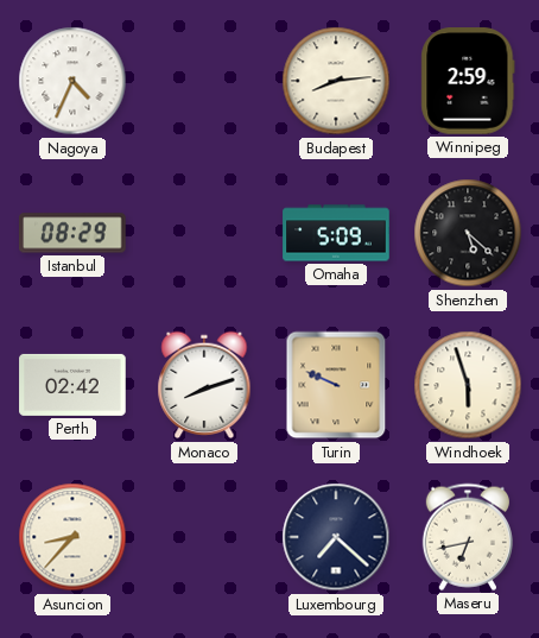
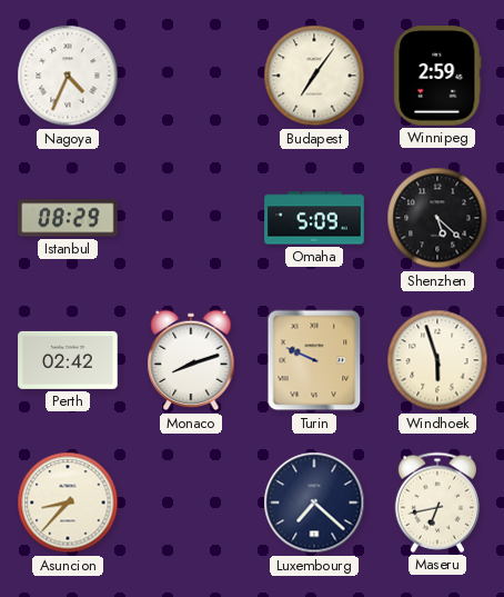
Budapest: 8:14 -> 7:06 (314, 76)
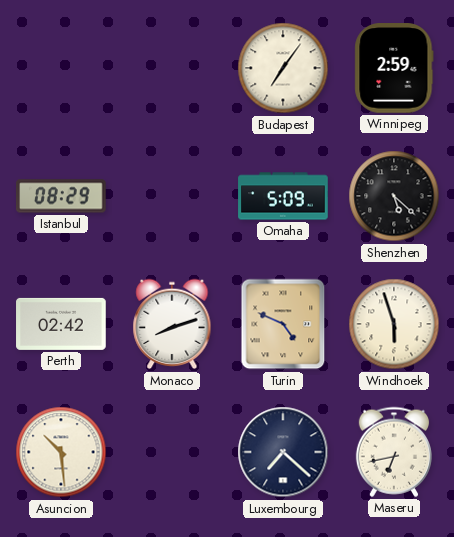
Nagoya: 4:34 -> none (68, 76)
Turin: 9:49 -> 4:49 (283, 324)
Asuncion: 8:37 -> 10:29 (61, 452)
